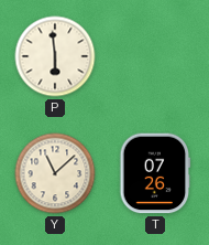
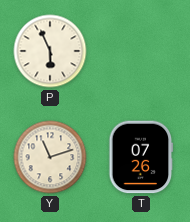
P: 5:59 -> 5:56 (50, 51)
Y: 11:08 -> 11:12 (50, 157)
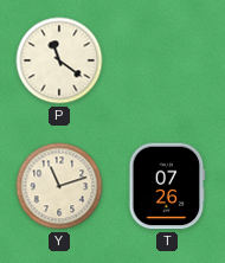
P: 5:56 -> 11:21 (59, 60)
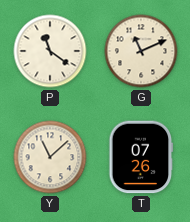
G: none -> 11:11 (141, 51)
Y: 11:12 -> 11:08 (50, 157)
